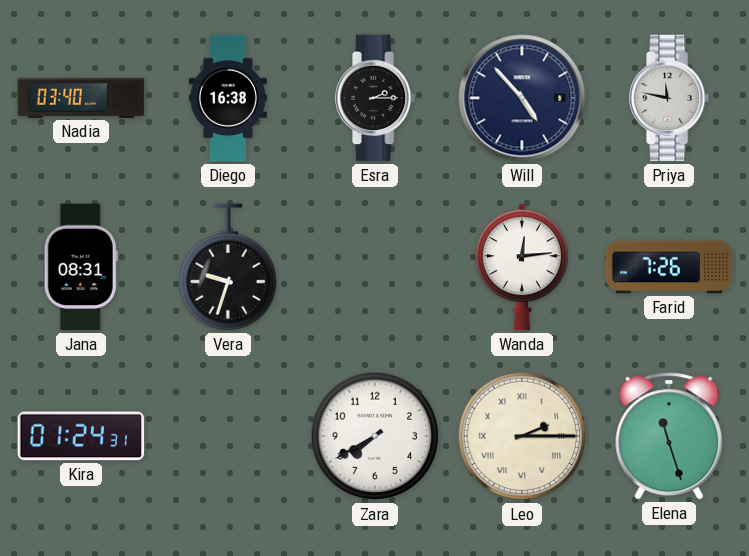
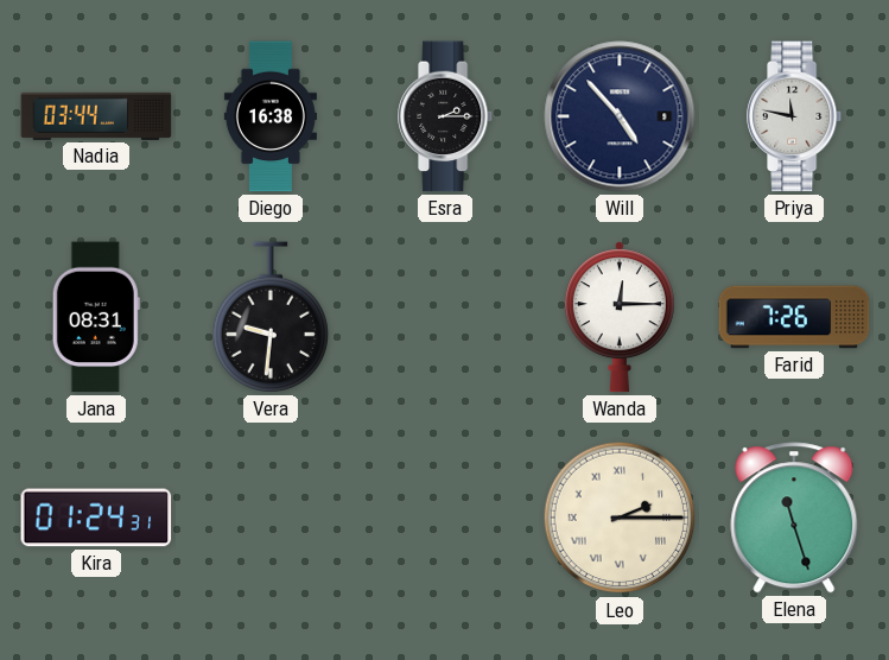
Nadia: 03:40 -> 03:44 (96, 116)
Vera: 9:33 -> 9:31 (269, 317)
Wanda: 12:14 -> 12:15 (620, 317)
Zara: 7:40 -> none (375, 436)
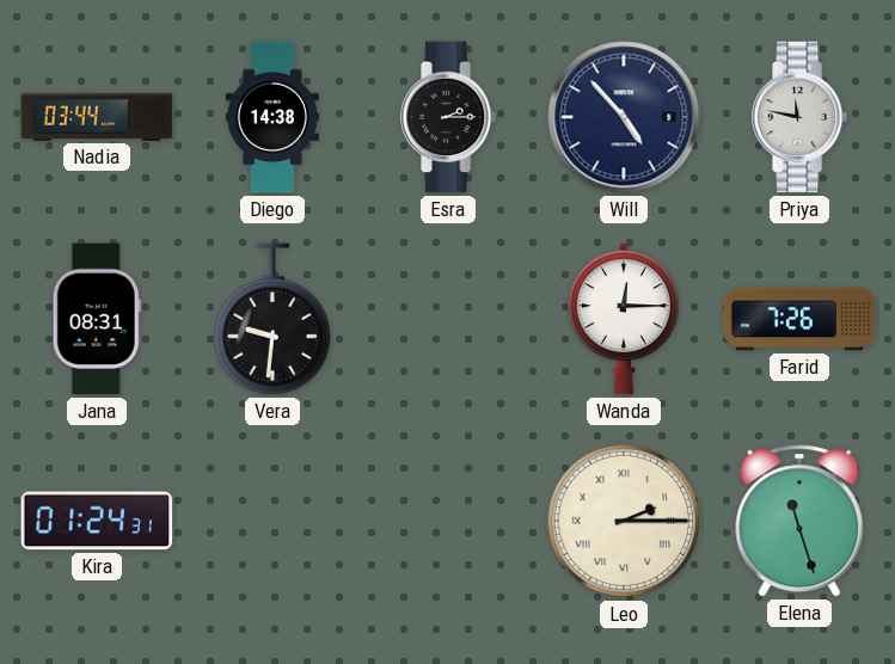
Diego: 16:38 -> 14:38 (272, 117)
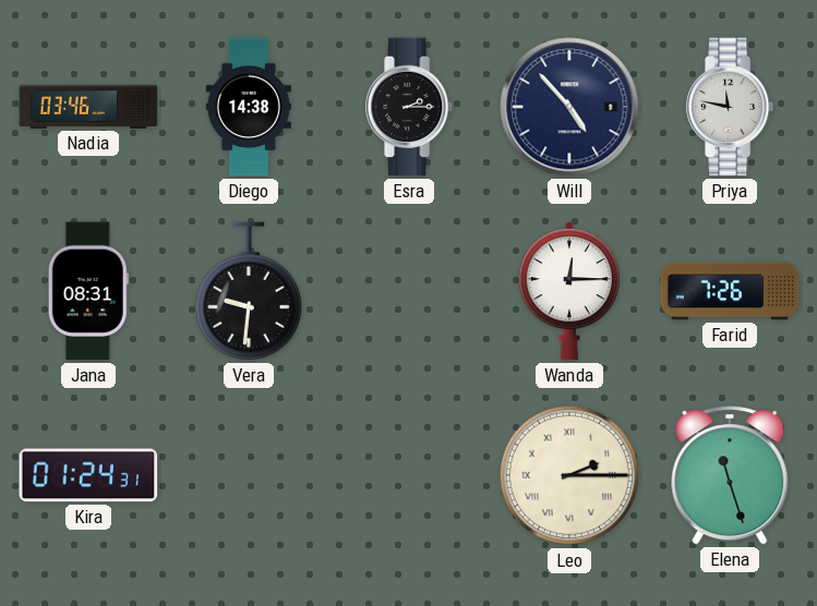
Nadia: 03:44 -> 03:46 (88, 107)
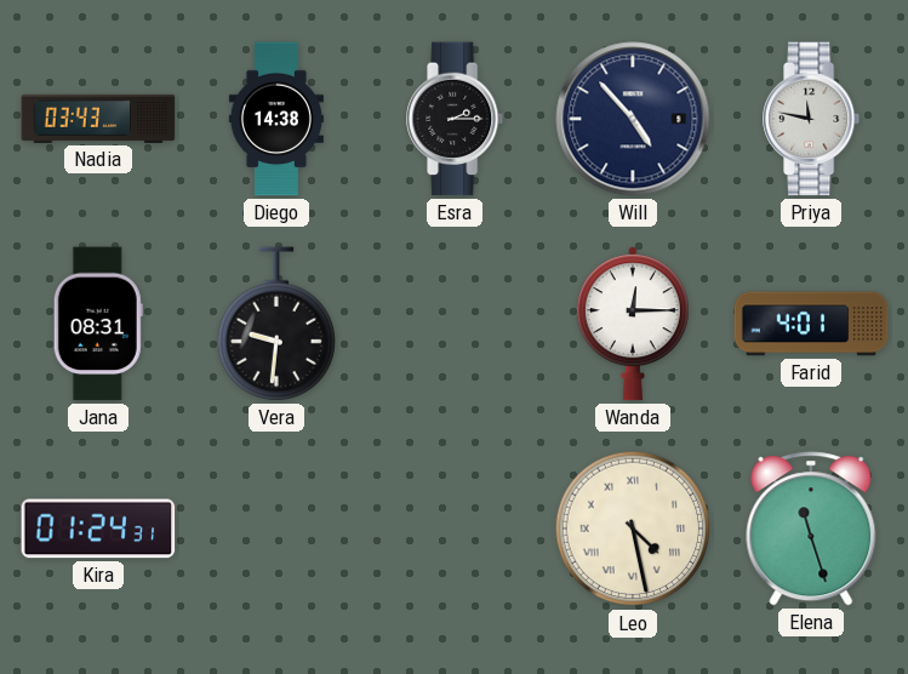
Nadia: 03:46 -> 03:43 (98, 119)
Farid: 7:26 -> 4:01 (811, 324)
Leo: 2:15 -> 4:28 (633, 529)
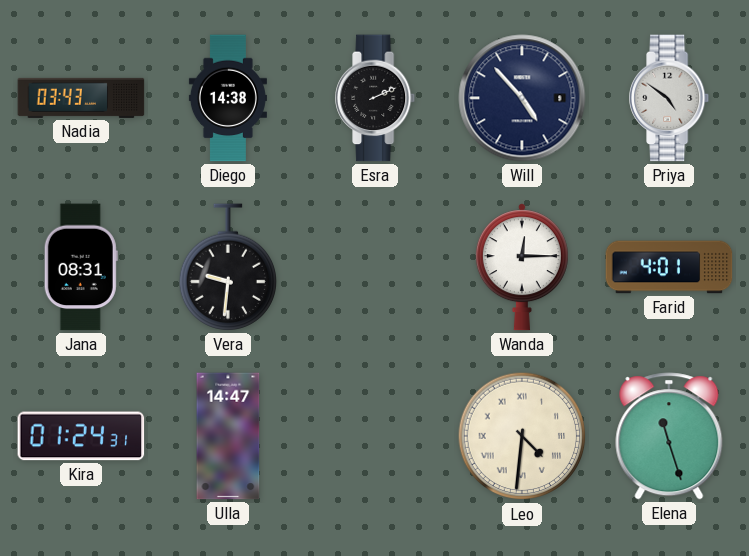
Esra: 2:15 -> 2:11 (376, 98)
Priya: 11:47 -> 4:51 (670, 98)
Ulla: none -> 14:47 (228, 436)
Leo: 4:28 -> 4:31 (522, 436)
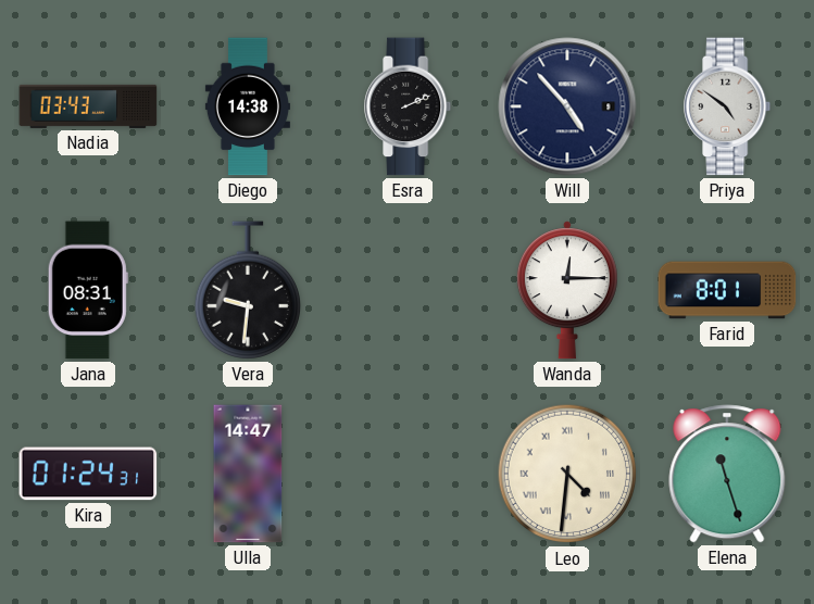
Farid: 4:01 -> 8:01 (727, 290)
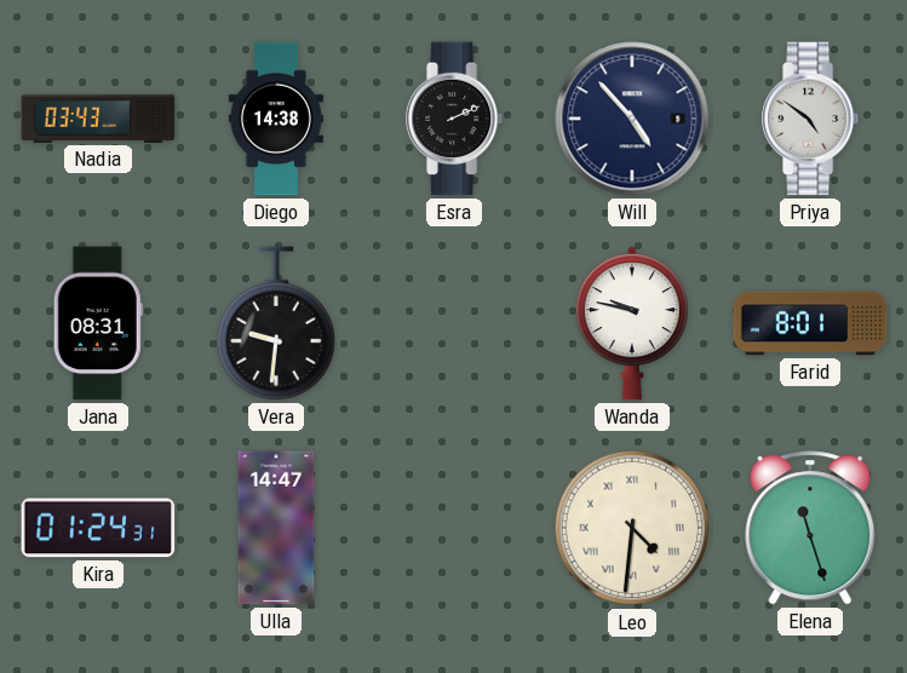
Wanda: 12:15 -> 9:47 (632, 323)
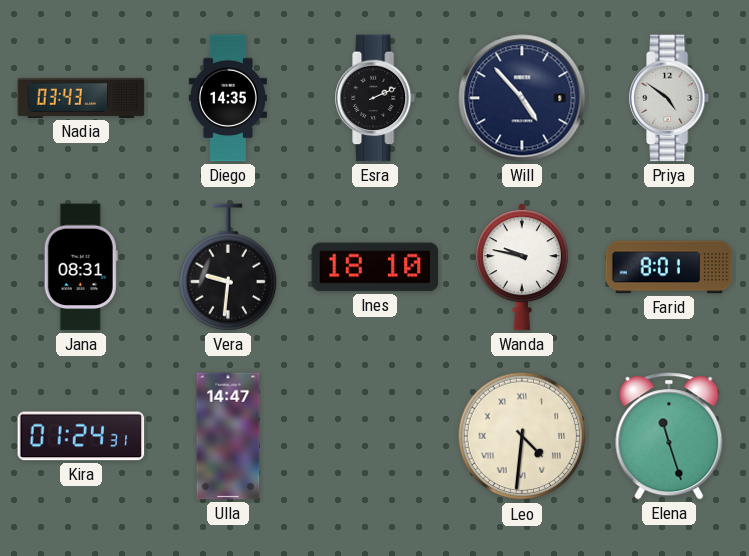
Diego: 14:38 -> 14:35 (228, 98)
Ines: none -> 18:10 (375, 267)
